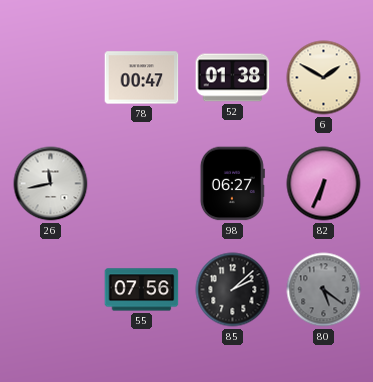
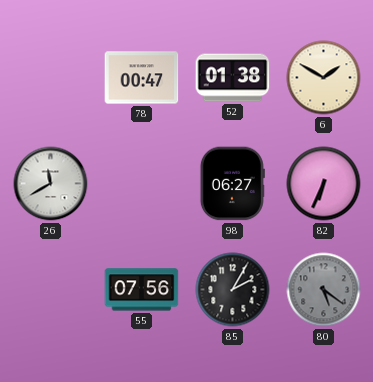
26: 11:43 -> 11:40 (51, 184)
85: 2:08 -> 2:05 (233, 290)
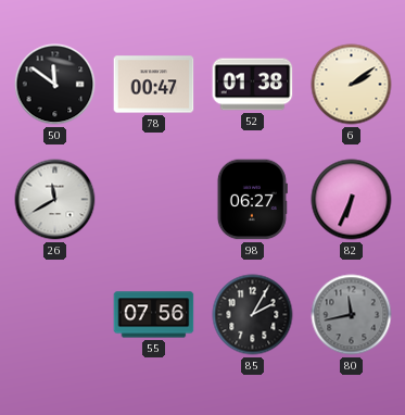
50: none -> 11:51 (55, 85)
6: 1:50 -> 2:09 (352, 85)
80: 5:21 -> 11:43 (352, 315)
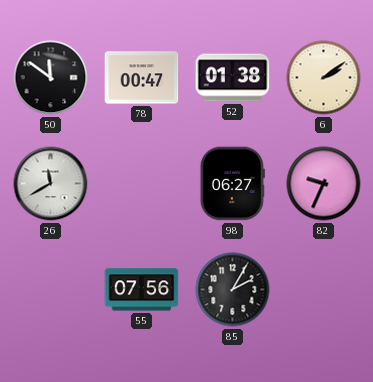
82: 6:34 -> 9:34 (324, 184)
80: 11:43 -> none (352, 315)
